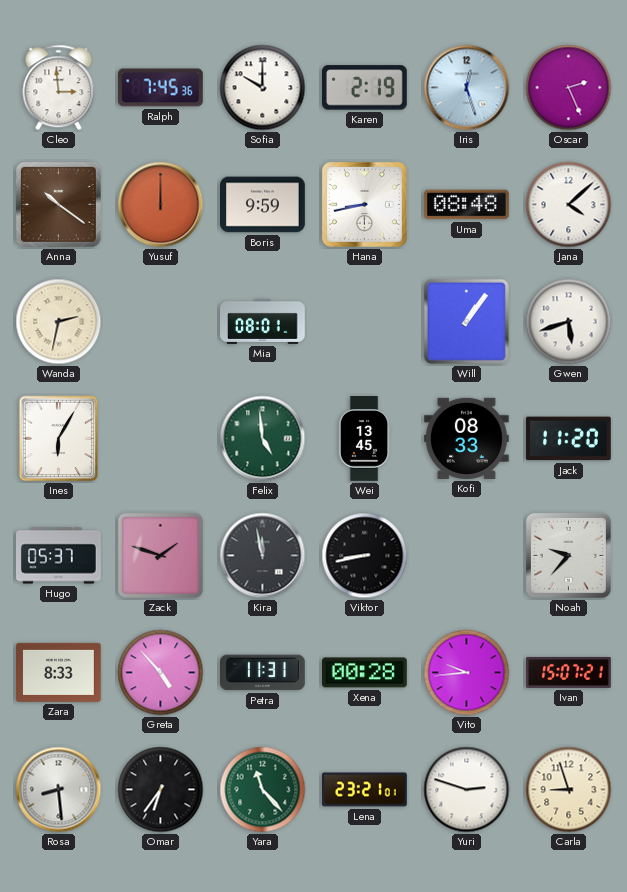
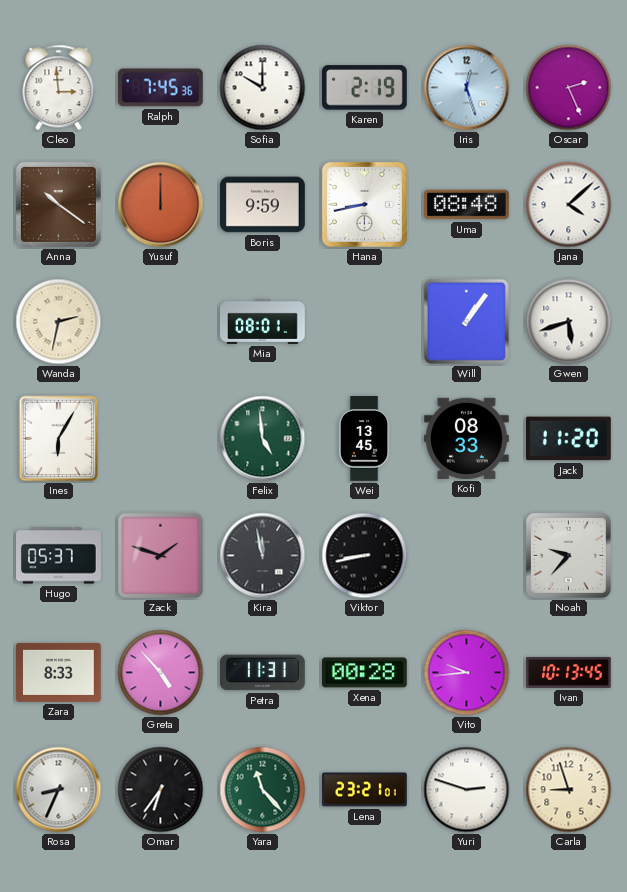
Ivan: 15:07 -> 10:13 (569, 672)
Rosa: 8:29 -> 8:34 (59, 790)
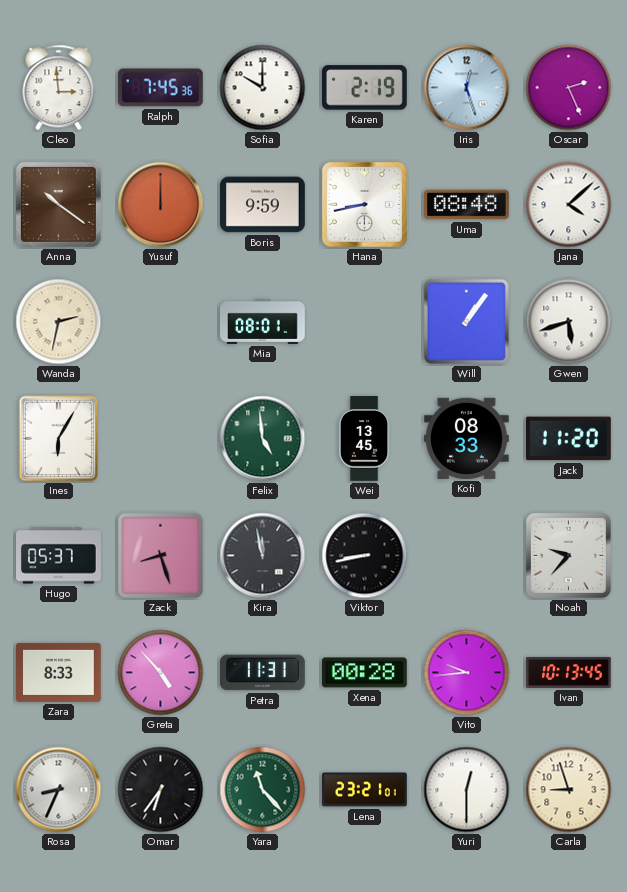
Zack: 1:48 -> 8:27 (160, 555)
Yuri: 2:48 -> 12:30 (467, 790)
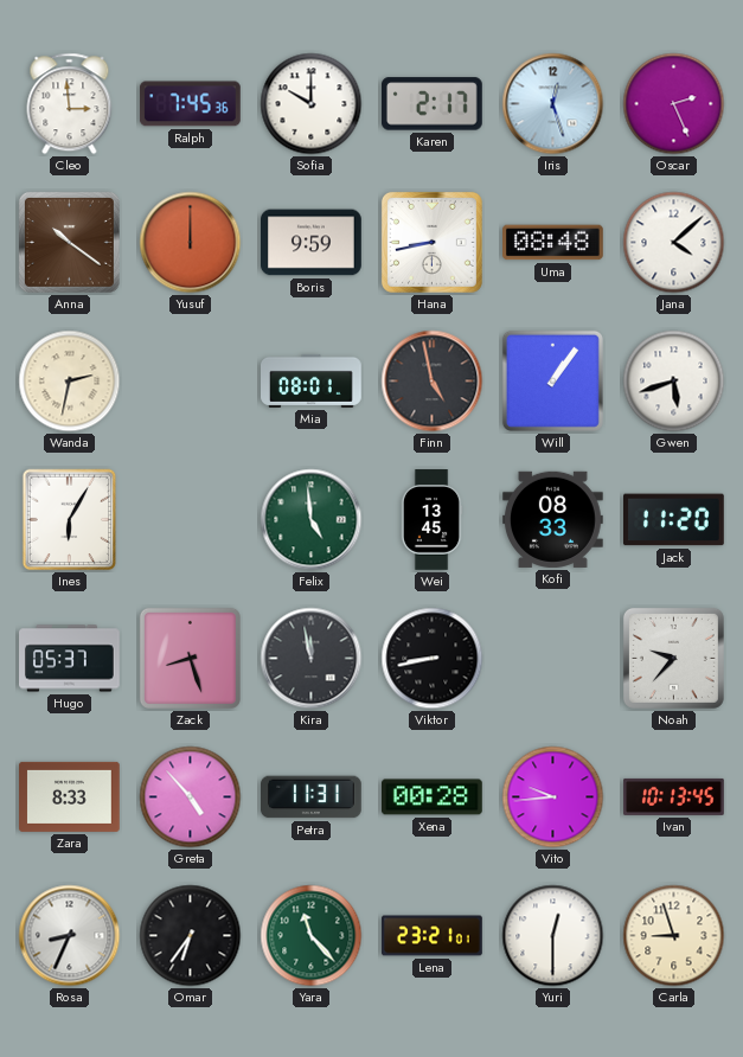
Karen: 2:19 -> 2:17 (433, 104)
Finn: none -> 4:58 (433, 382)
